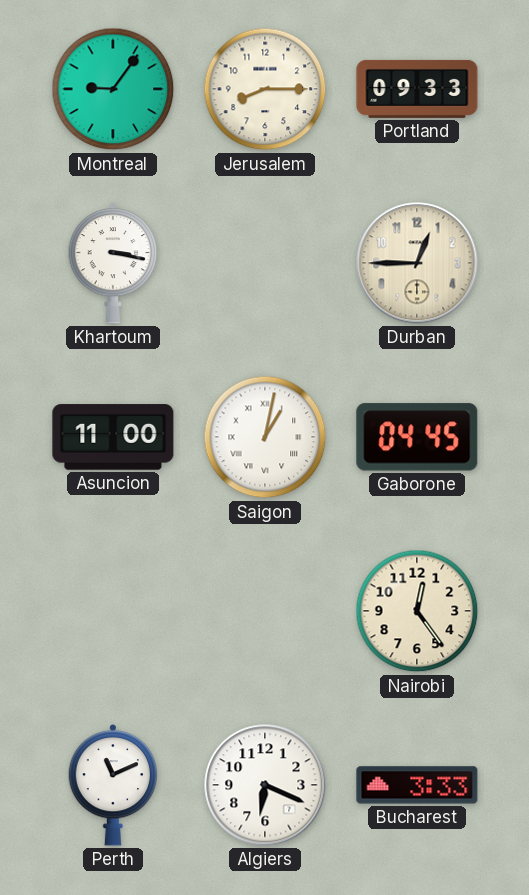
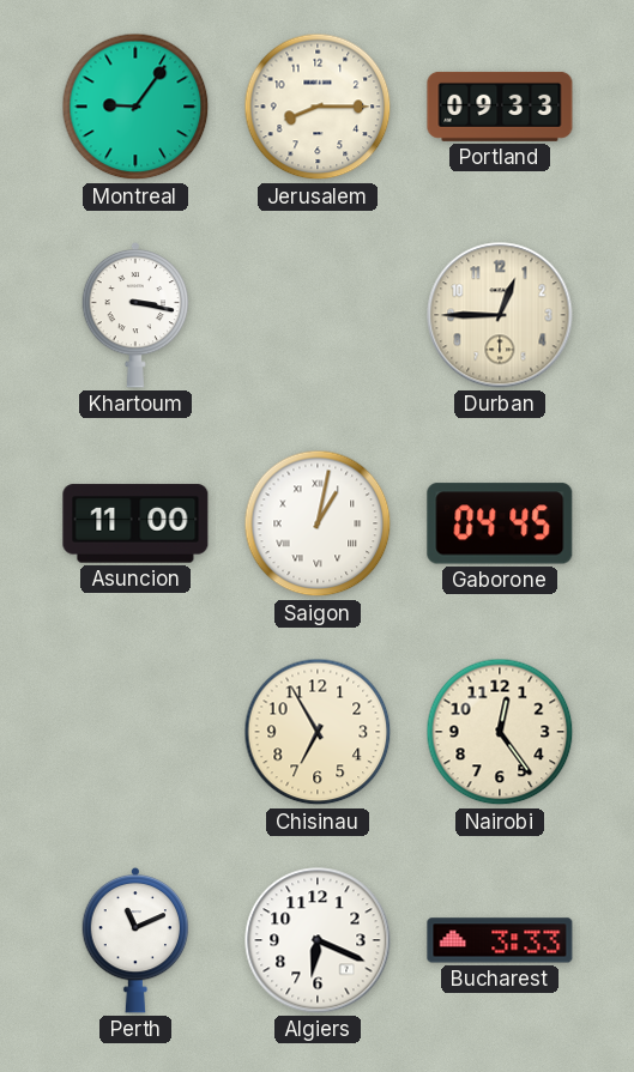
Chisinau: none -> 6:55 (318, 732)
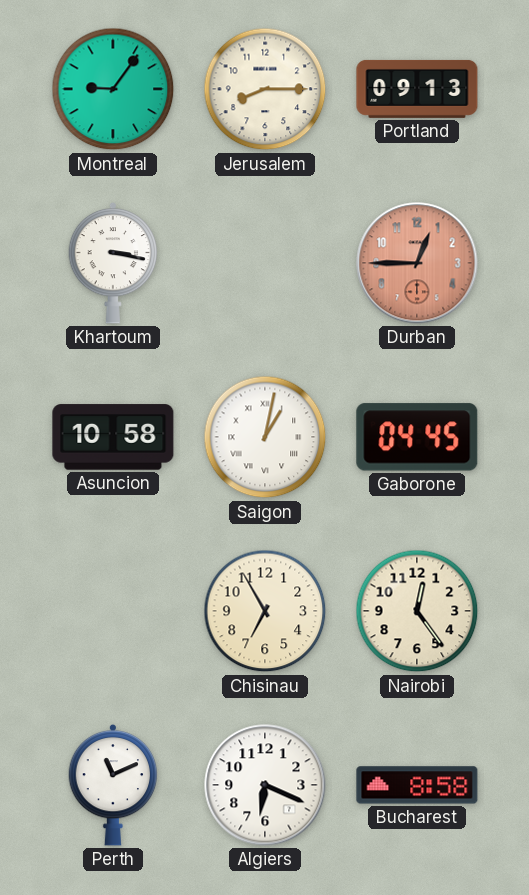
Portland: 09:33 -> 09:13 (417, 89)
Durban dial: cream -> salmon (417, 263)
Asuncion: 11:00 -> 10:58 (113, 437)
Bucharest: 3:33 -> 8:58 (417, 785)
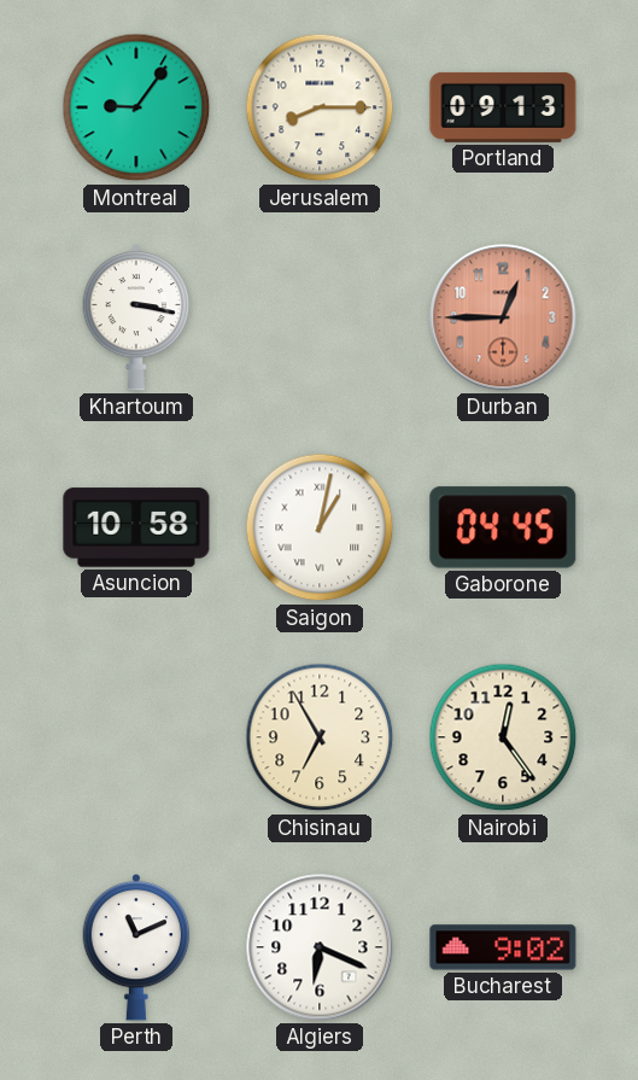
Bucharest: 8:58 -> 9:02 (503, 947)
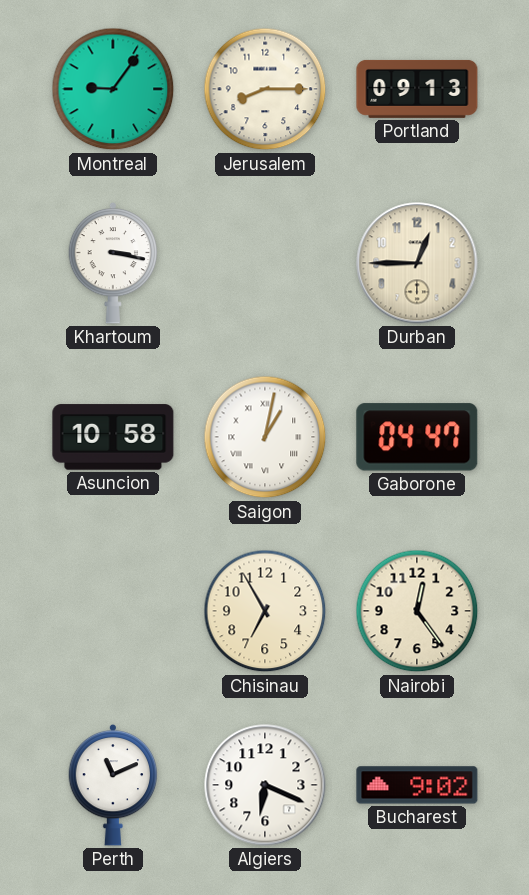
Durban dial: salmon -> cream (417, 263)
Gaborone: 04:45 -> 04:47 (417, 437)
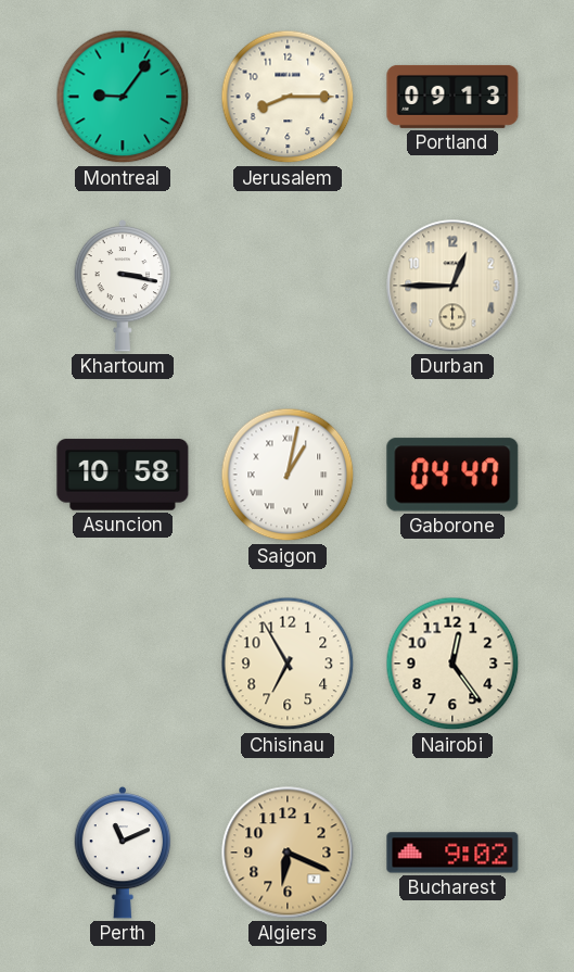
Algiers dial: white -> champagne (288, 853)
